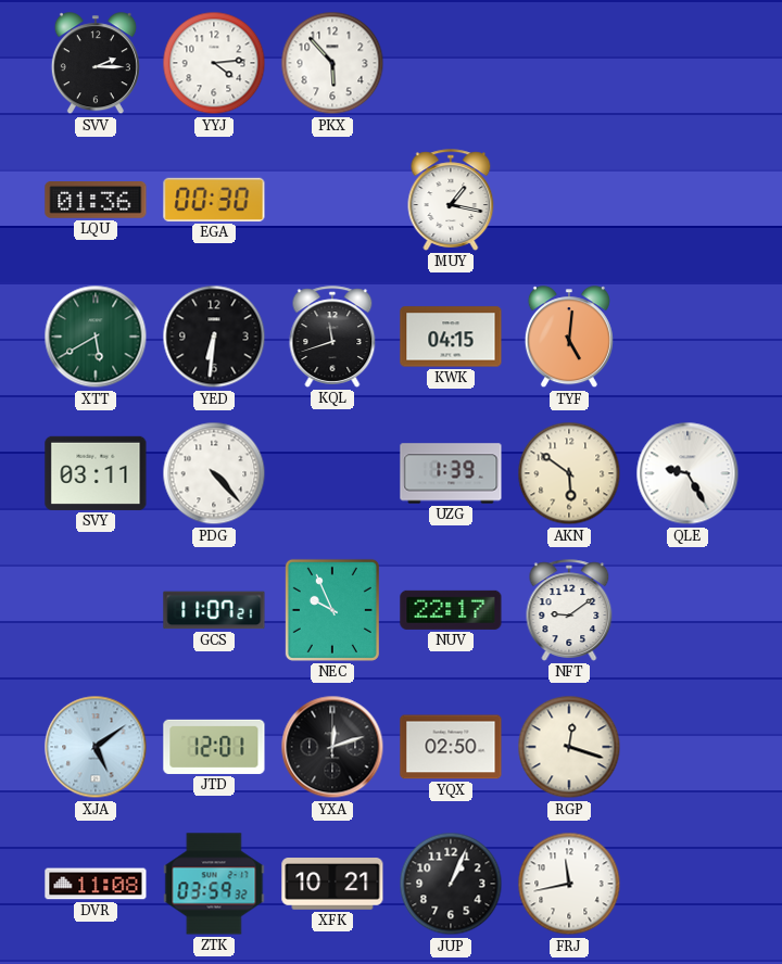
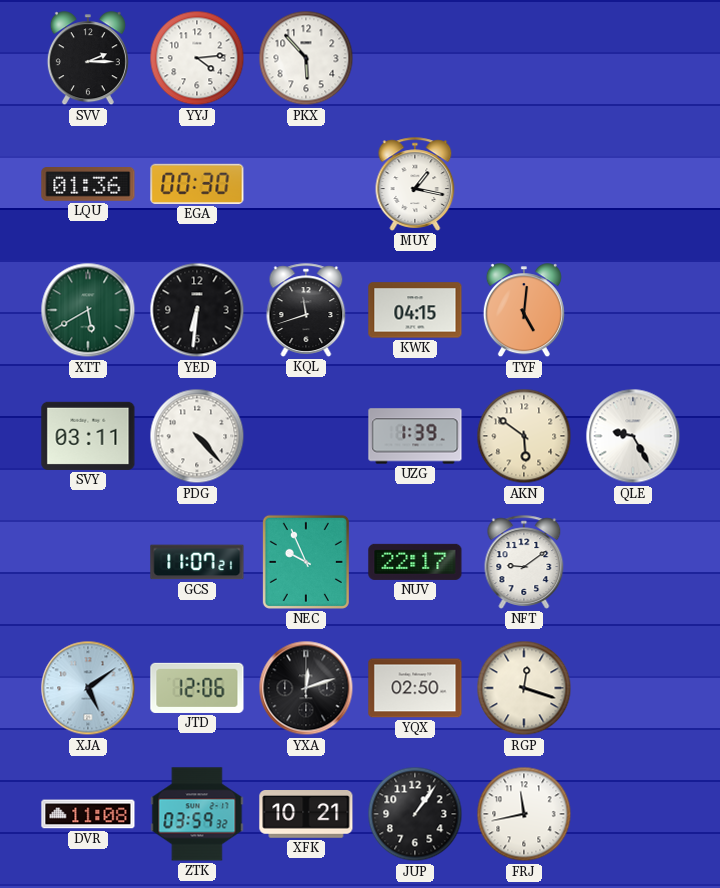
JTD: 12:01 -> 12:06 (197, 688)
JUP: 1:04 -> 1:06 (415, 814)
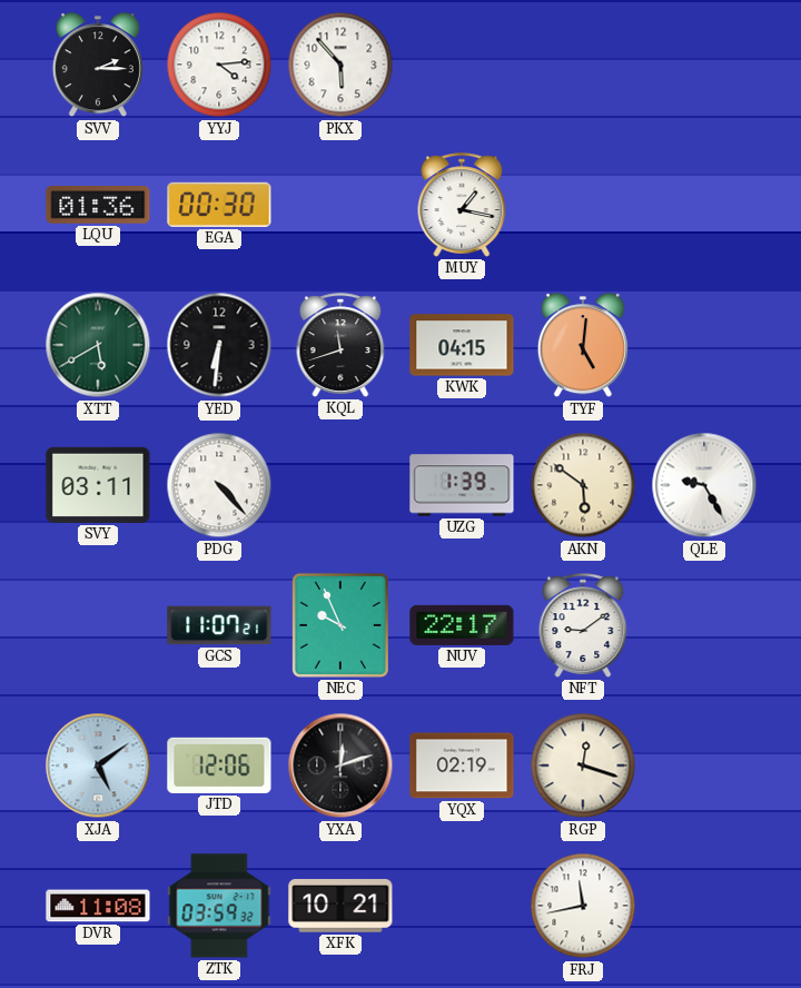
YQX: 02:50 -> 02:19 (462, 765)
JUP: 1:06 -> none (415, 814)
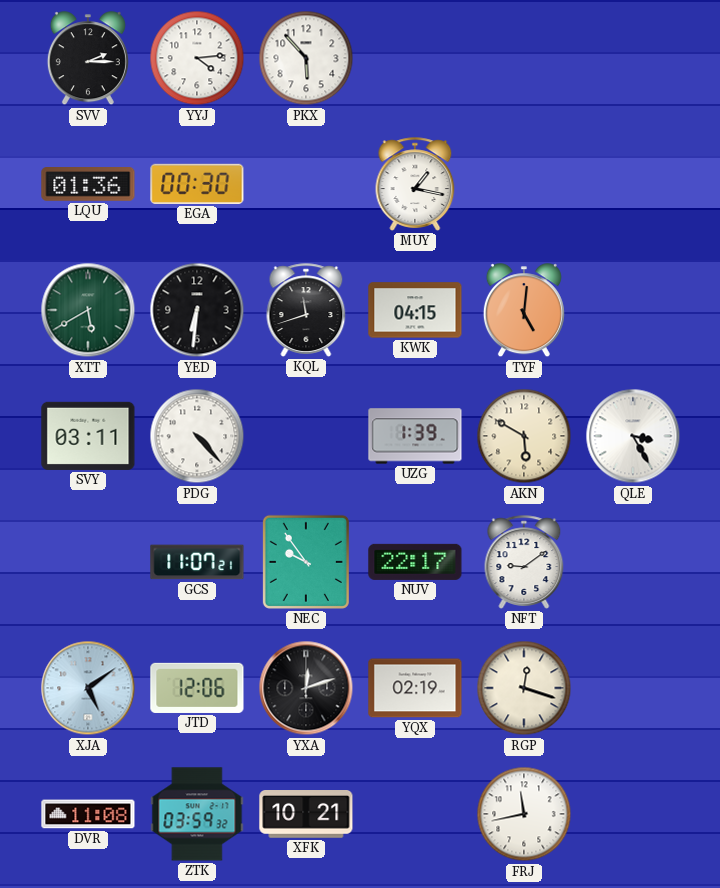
AKN: 5:51 -> 5:50 (524, 436)
QLE: 9:25 -> 3:25 (633, 436)
NEC: 9:56 -> 9:54 (306, 562)
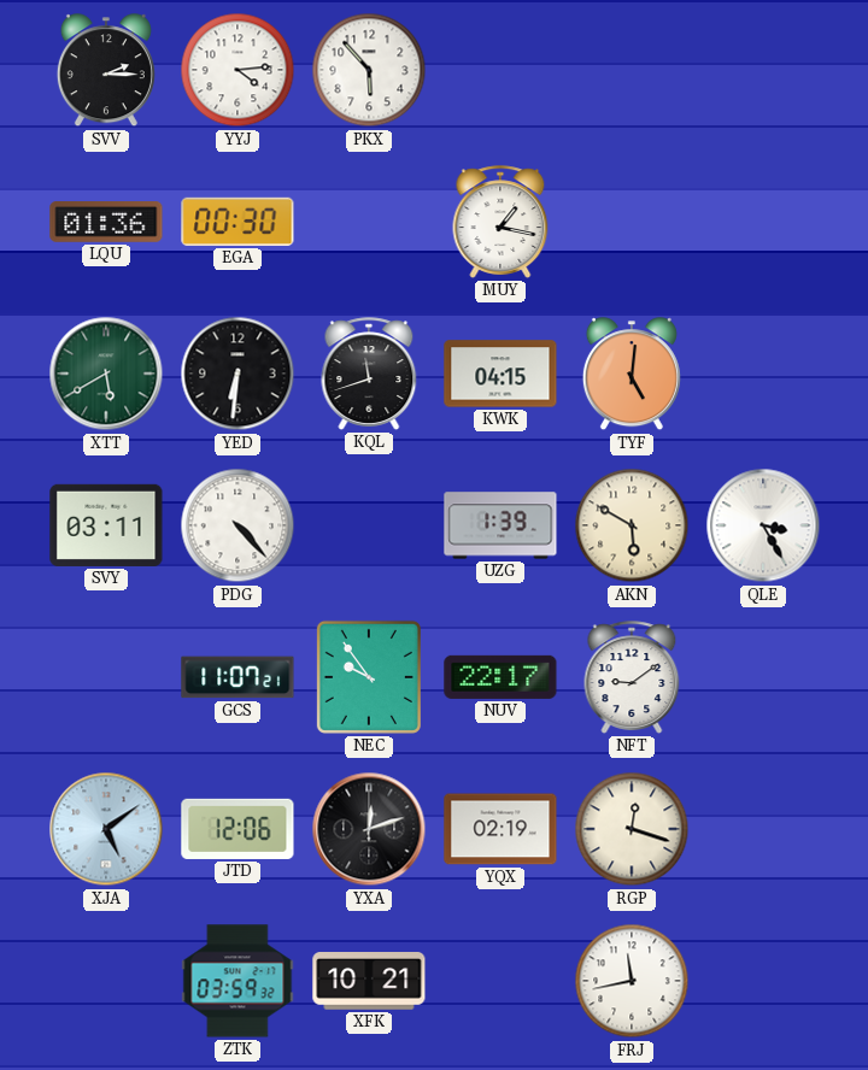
DVR: 11:08 -> none (88, 814)
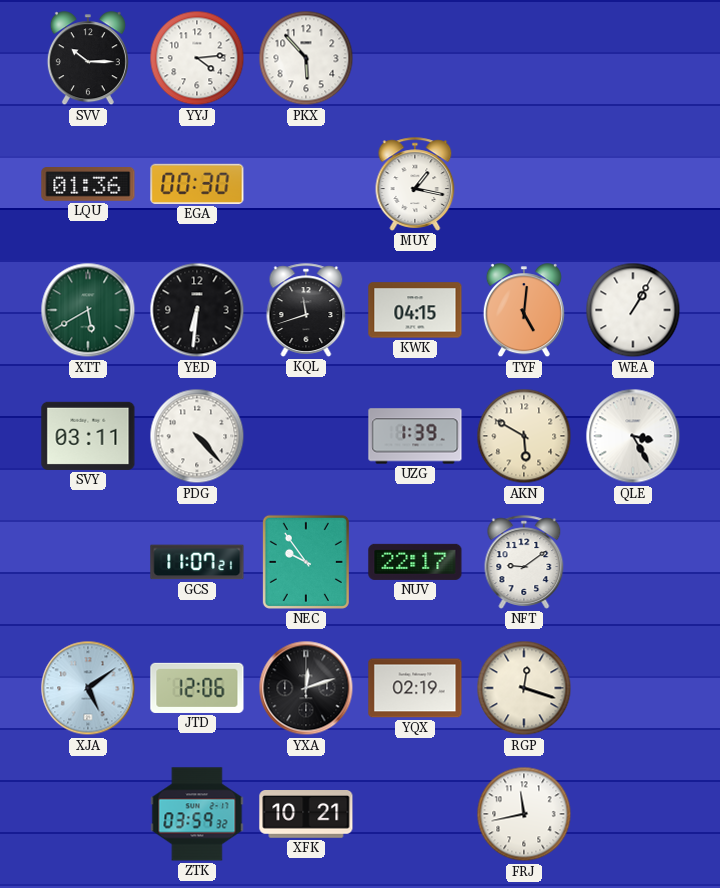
SVV: 2:15 -> 10:15 (88, 59)
WEA: none -> 1:05 (633, 310)
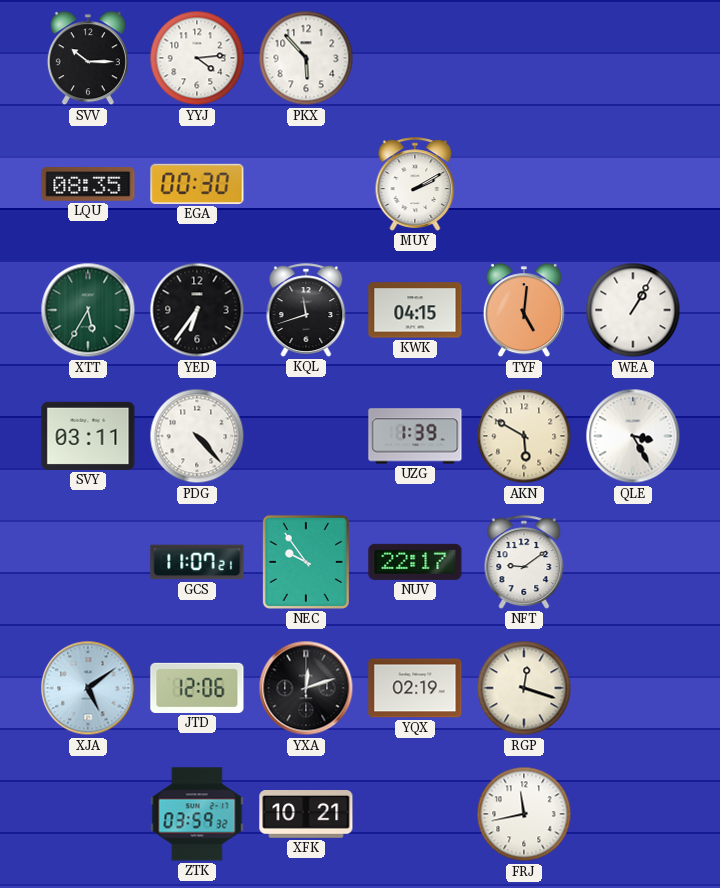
LQU: 01:36 -> 08:35 (88, 185)
MUY: 1:17 -> 2:10 (415, 184)
XTT: 5:40 -> 5:35 (88, 310)
YED: 6:31 -> 6:36 (197, 310)
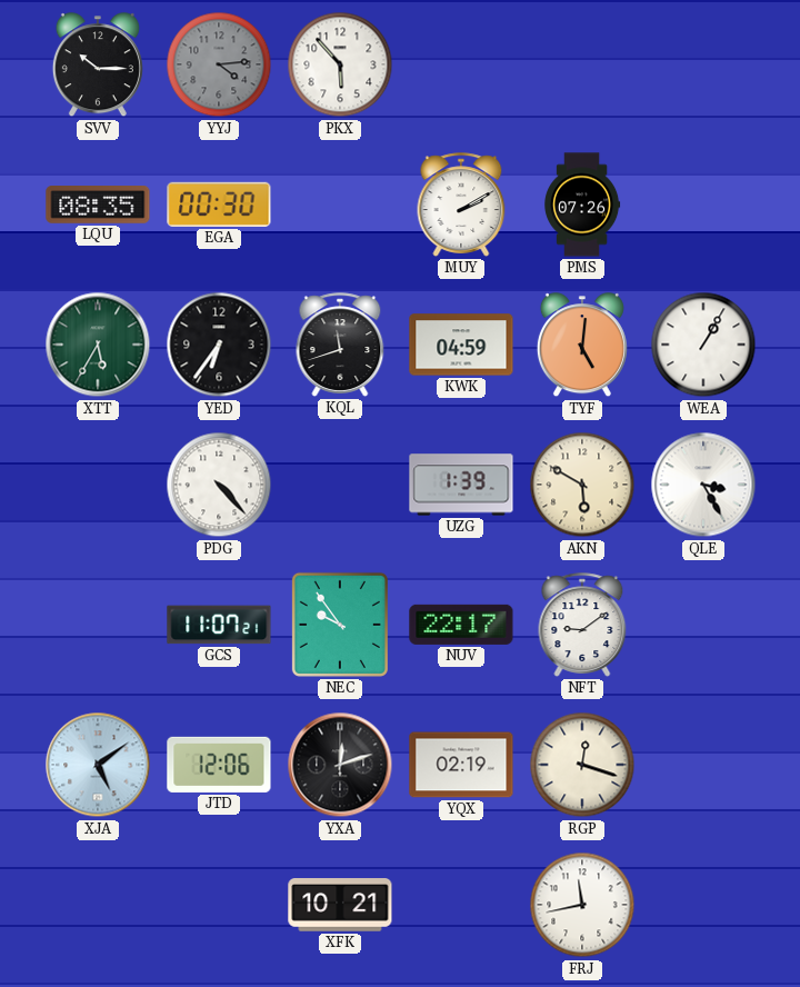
YYJ dial: white -> grey (219, 64)
PMS: none -> 07:26 (583, 205)
KWK: 04:15 -> 04:59 (461, 345)
SVY: 03:11 -> none (88, 436)
ZTK: 03:59 -> none (197, 814)
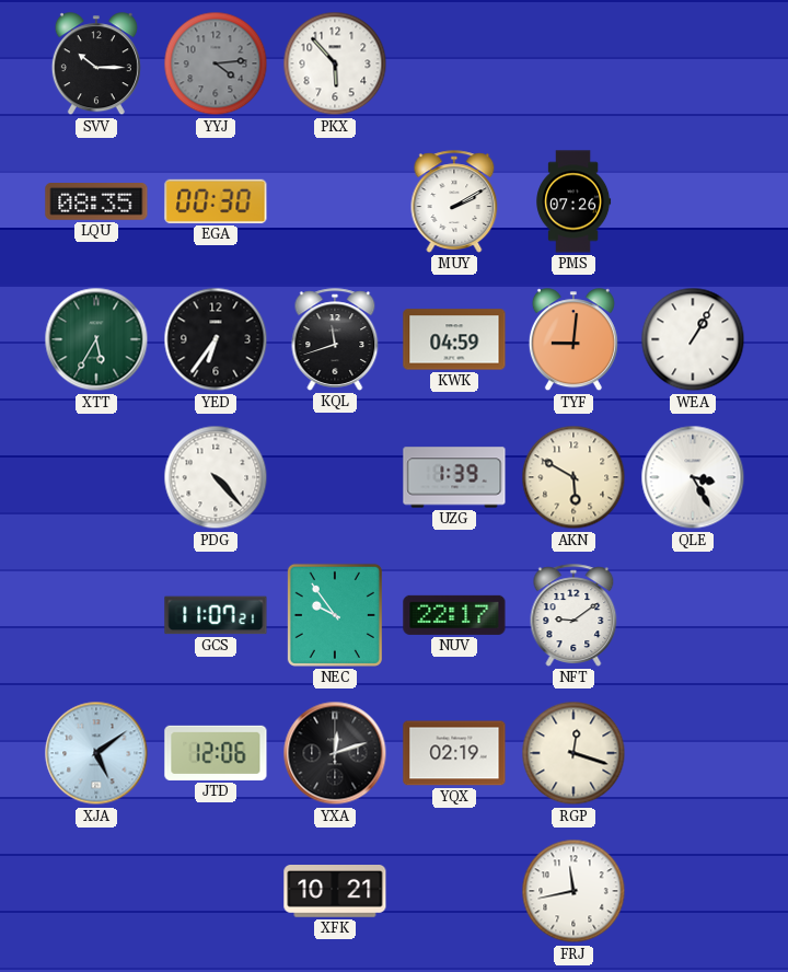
TYF: 5:01 -> 9:01 (573, 340)
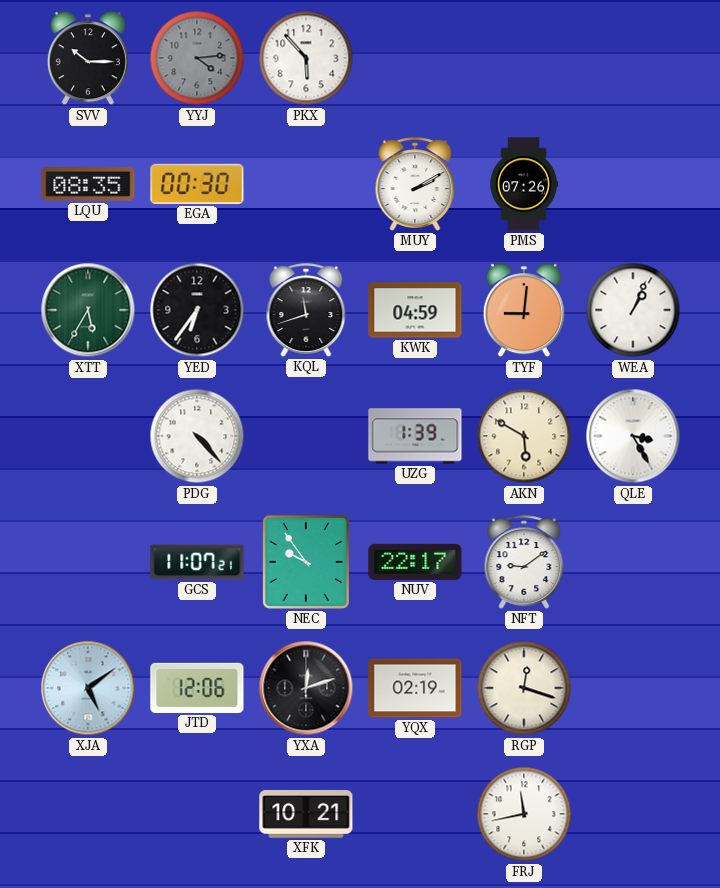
WEA: 1:05 -> 1:04 (633, 310)
